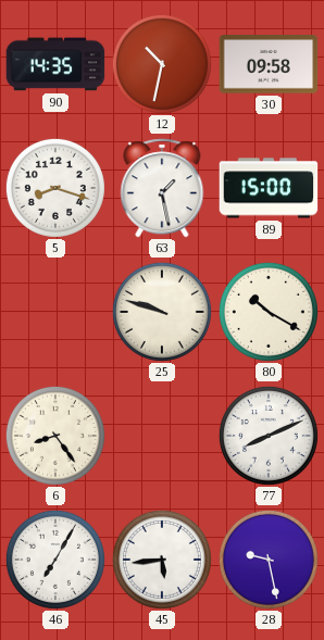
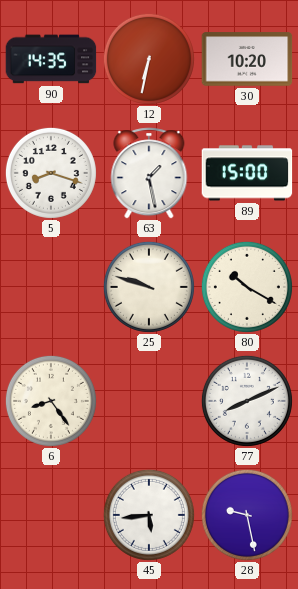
12: 10:32 -> 6:32 (149, 59)
30: 09:58 -> 10:20 (247, 59)
46: 7:05 -> none (55, 560)
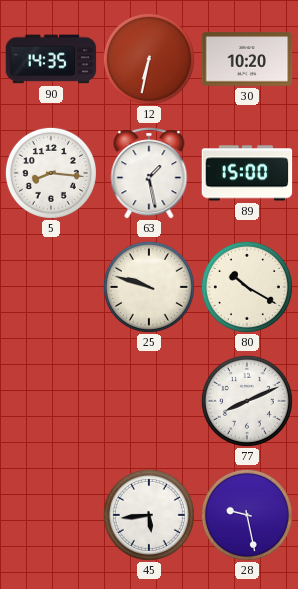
5: 8:18 -> 8:16 (51, 173)
6: 8:24 -> none (51, 401)
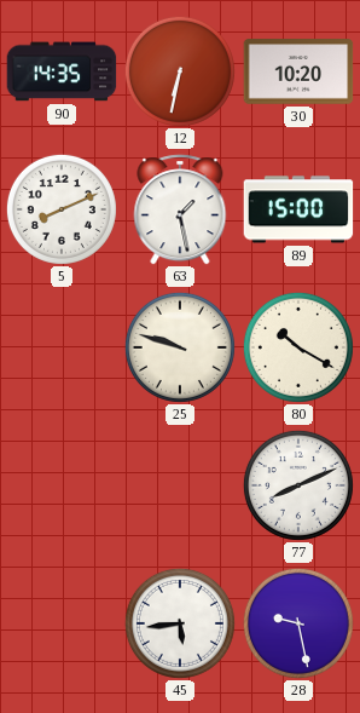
5: 8:16 -> 8:11 (62, 209)
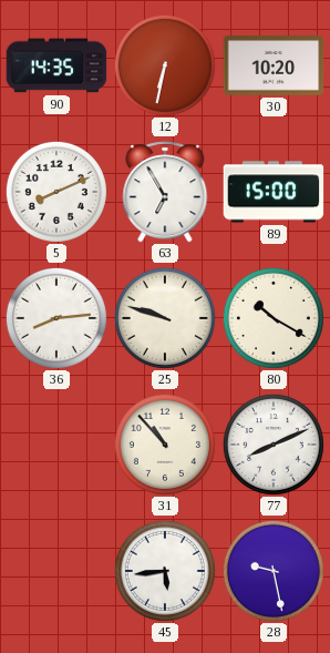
63: 1:28 -> 6:55 (165, 192)
36: none -> 8:14 (56, 318)
31: none -> 10:53 (165, 445)
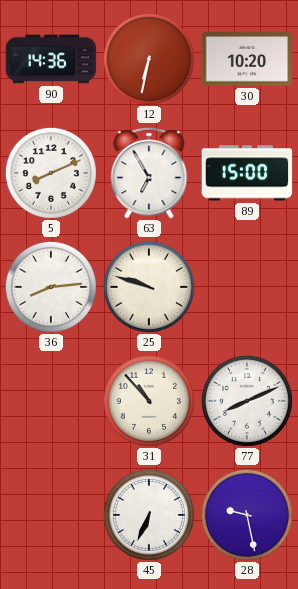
90: 14:35 -> 14:36 (51, 59)
80: 10:20 -> none (274, 318)
45: 5:44 -> 6:34 (149, 515)
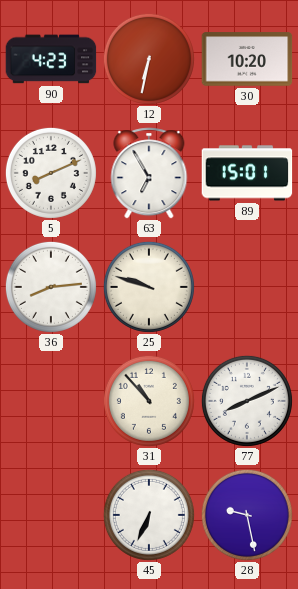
90: 14:36 -> 4:23 (51, 59)
89: 15:00 -> 15:01 (247, 173)
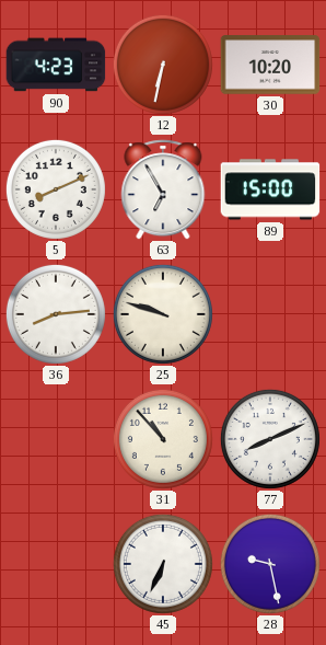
89: 15:01 -> 15:00 (270, 189)
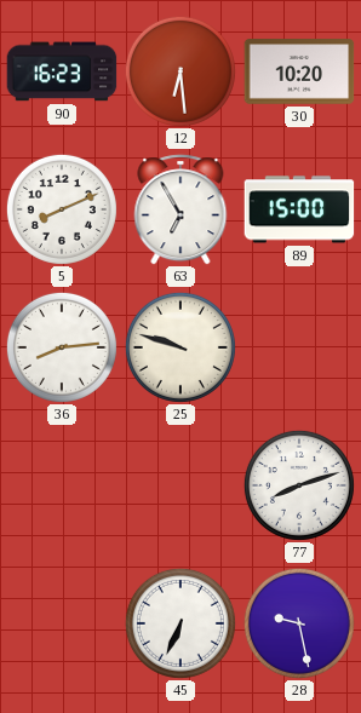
90: 4:23 -> 16:23 (62, 71)
12: 6:32 -> 6:29 (180, 71)
31: 10:53 -> none (163, 439)
77: 8:11 -> 8:12 (299, 485)
